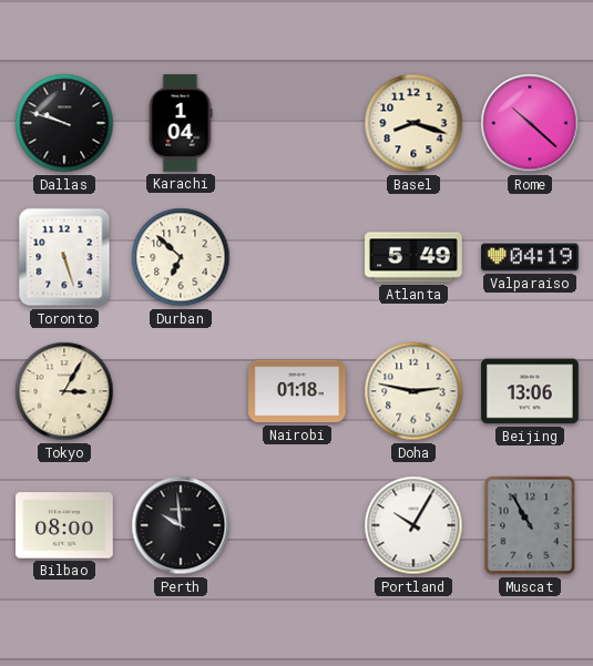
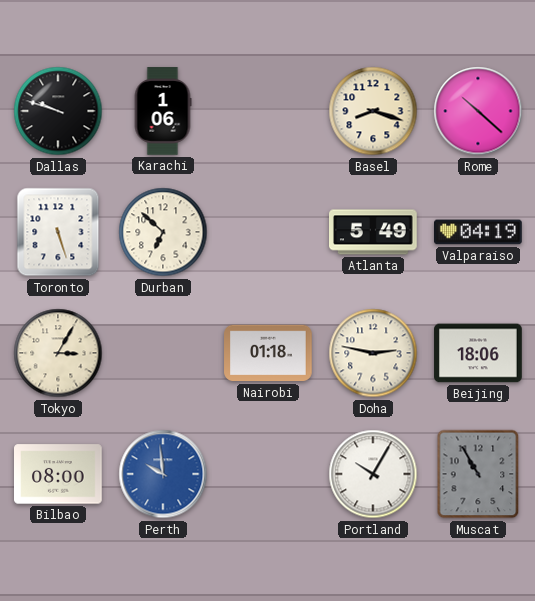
Karachi: 1:04 -> 1:06 (163, 111)
Beijing: 13:06 -> 18:06 (478, 353)
Perth dial: black -> blue (163, 474)
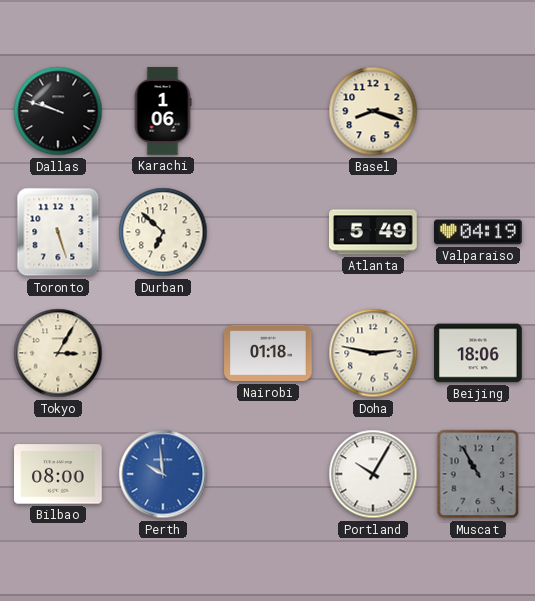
Rome: 10:22 -> none (478, 111)
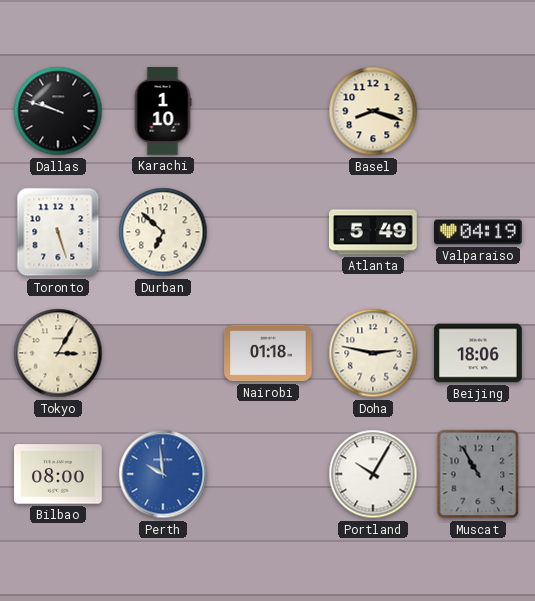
Karachi: 1:06 -> 1:10 (163, 111)
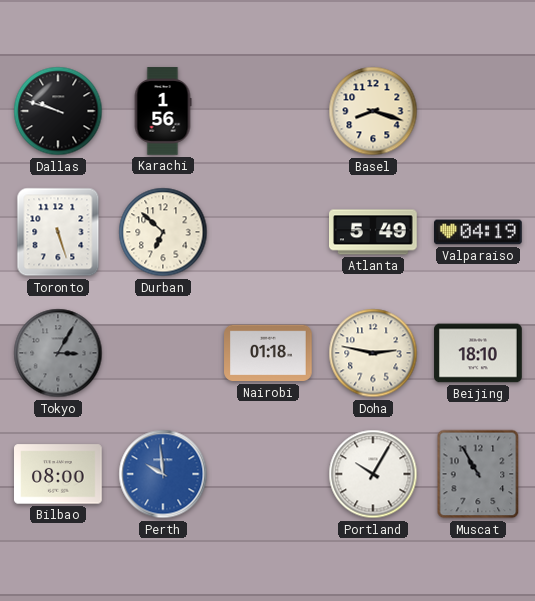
Karachi: 1:10 -> 1:56 (163, 111)
Tokyo dial: cream -> grey (58, 353)
Beijing: 18:06 -> 18:10 (478, 353)
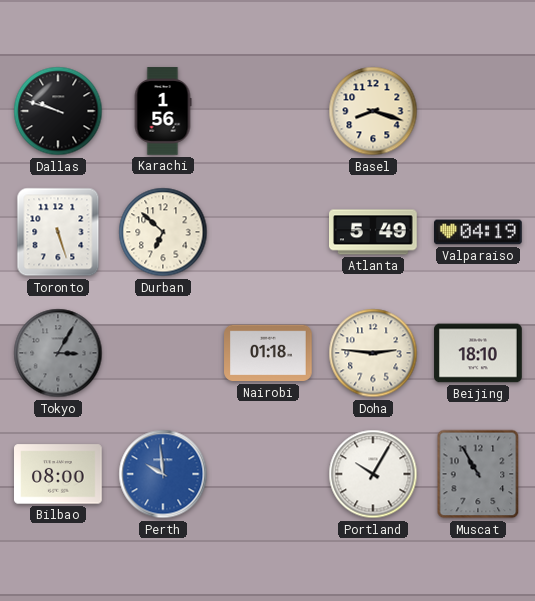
Doha: 2:47 -> 2:46 (373, 353)
